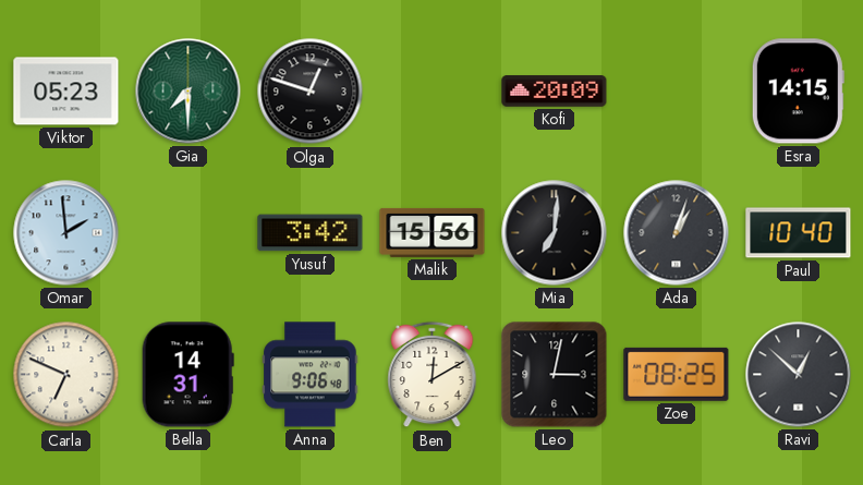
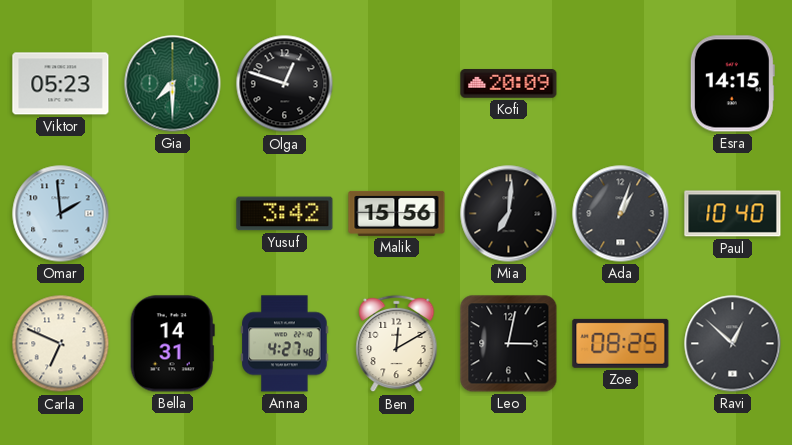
Anna: 9:06 -> 4:27 (285, 344)
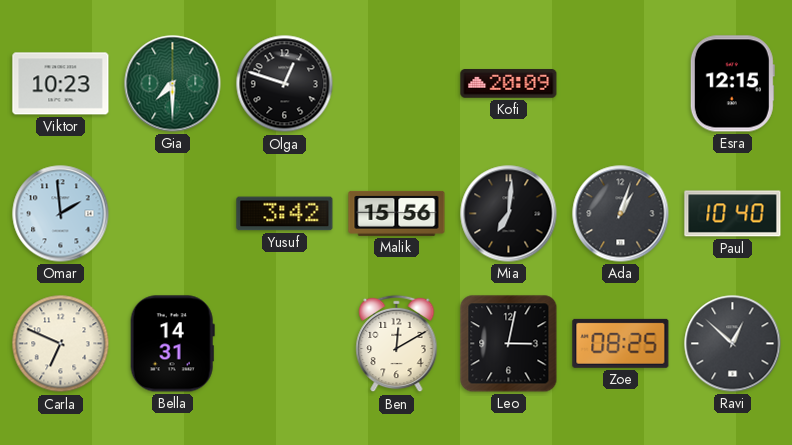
Viktor: 05:23 -> 10:23 (61, 84)
Esra: 14:15 -> 12:15 (732, 84)
Anna: 4:27 -> none (285, 344)
